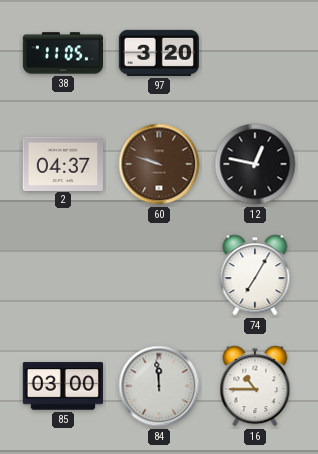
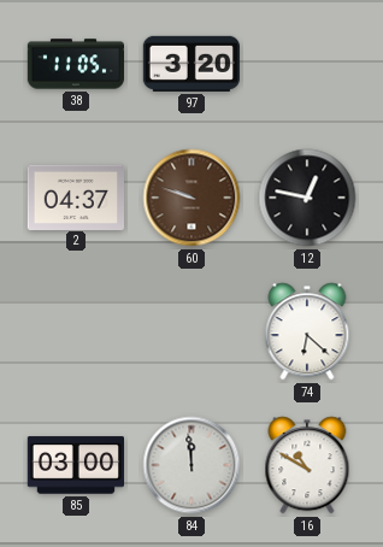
74: 7:05 -> 6:22 (307, 331)
16: 10:45 -> 10:50 (307, 465)
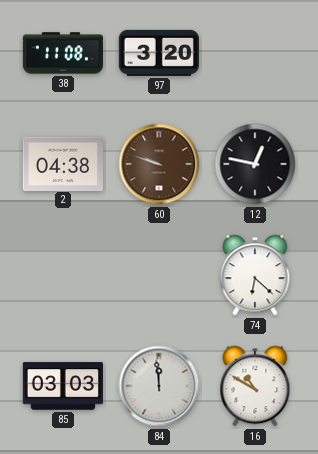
38: 11:05 -> 11:08 (62, 53)
2: 04:37 -> 04:38 (62, 163)
85: 03:00 -> 03:03 (62, 386)
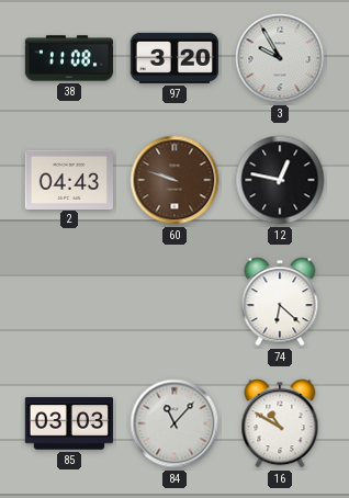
3: none -> 9:55 (280, 58)
2: 04:38 -> 04:43 (68, 179)
84: 11:59 -> 11:07 (174, 423)
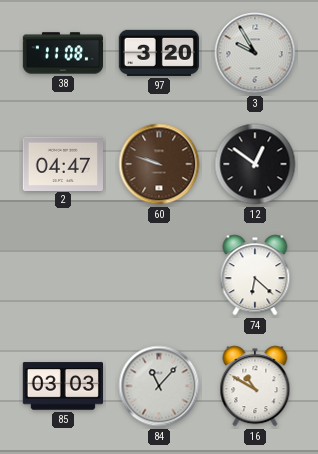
2: 04:43 -> 04:47 (62, 163)
12: 12:47 -> 12:51 (255, 164)
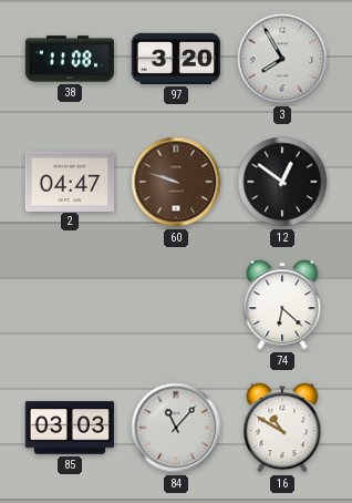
3: 9:55 -> 7:55 (282, 59)
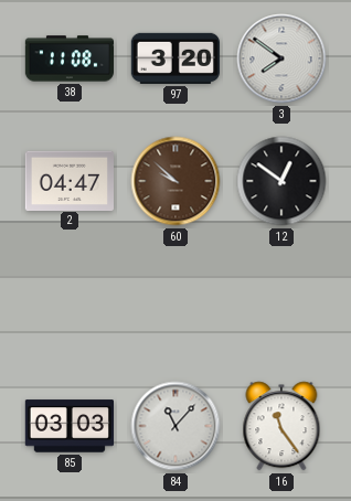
3: 7:55 -> 7:51 (281, 58)
60: 9:48 -> 9:52 (175, 181)
74: 6:22 -> none (282, 305)
16: 10:50 -> 11:24 (281, 426)
